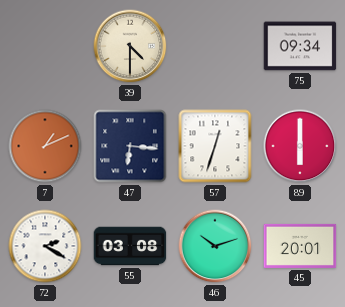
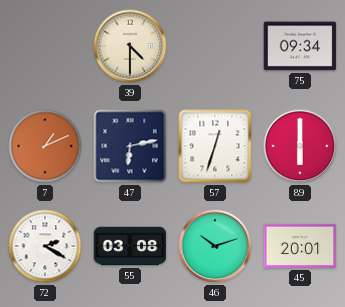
47: 6:16 -> 6:13 (130, 146)
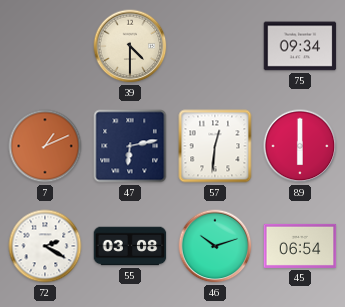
57: 12:33 -> 12:31 (215, 146)
45: 20:01 -> 06:54 (300, 246)
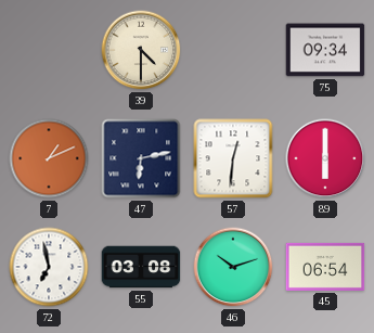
72: 2:20 -> 6:58 (49, 267)
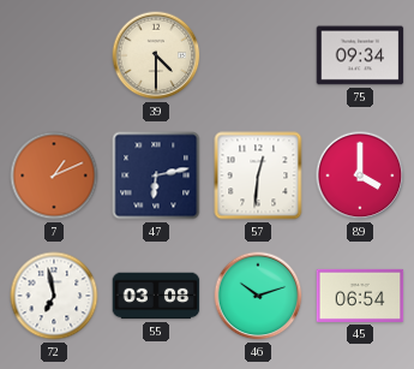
89: 6:00 -> 4:00 (360, 175)
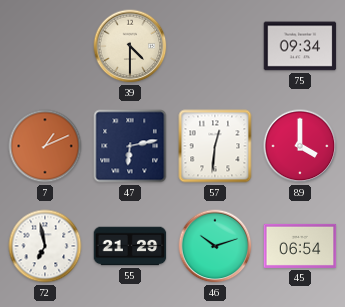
55: 03:08 -> 21:29 (130, 246)
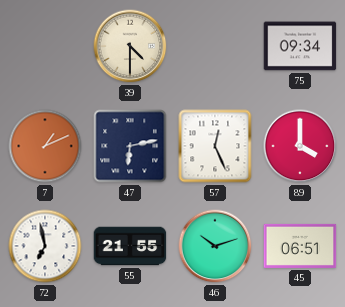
57: 12:31 -> 12:26 (215, 146)
55: 21:29 -> 21:55 (130, 246)
45: 06:54 -> 06:51 (300, 246)
